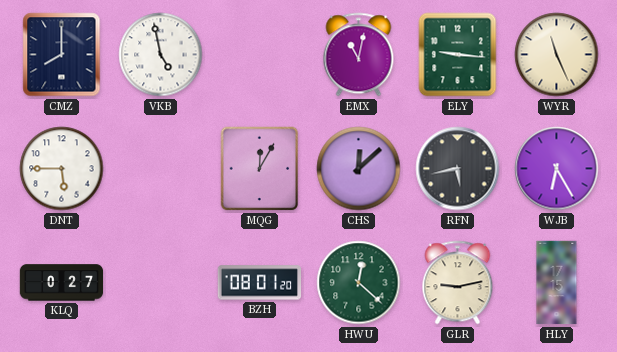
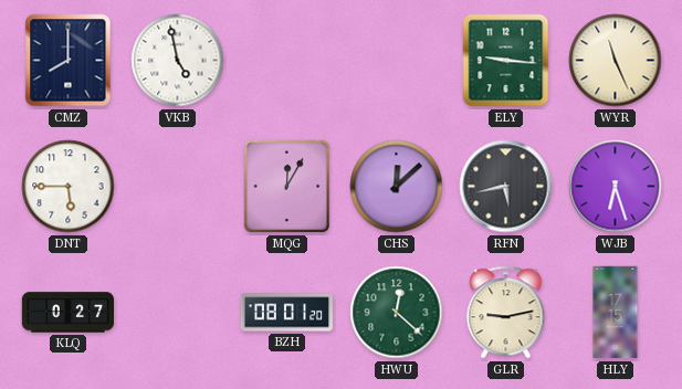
EMX: 11:02 -> none (359, 55)
WJB: 6:25 -> 6:27 (616, 187)
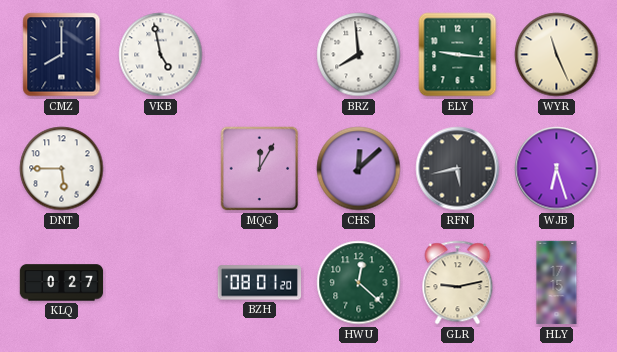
BRZ: none -> 7:59 (359, 55)
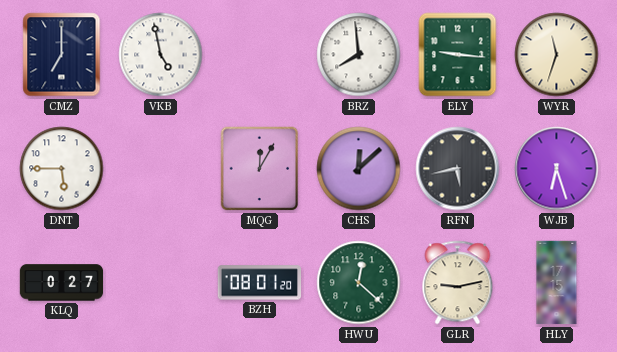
CMZ: 8:00 -> 7:00 (62, 55)
WYR: 11:26 -> 11:33 (557, 55)
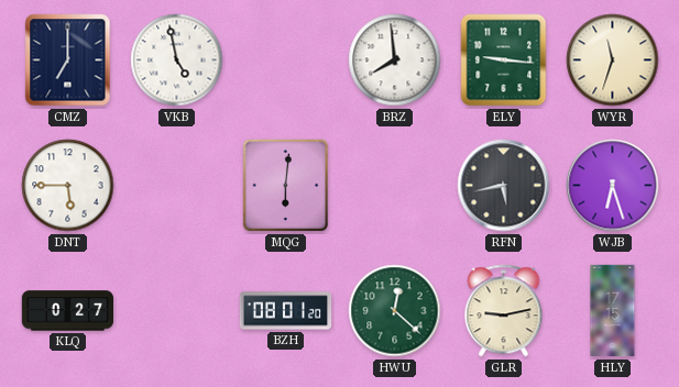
MQG: 12:05 -> 6:01 (286, 186)
CHS: 12:08 -> none (359, 169)
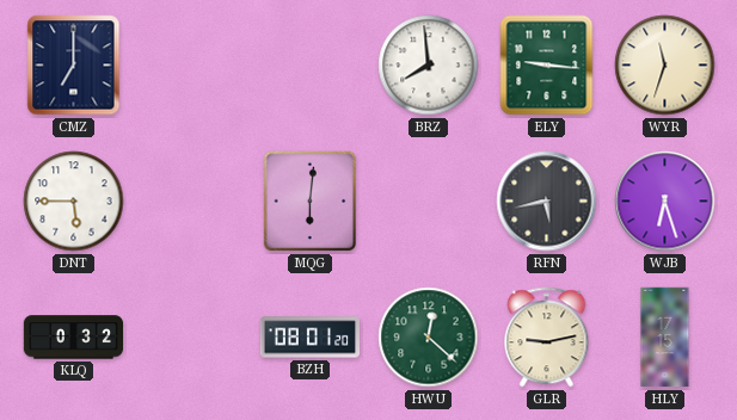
VKB: 4:58 -> none (177, 60)
KLQ: 0:27 -> 0:32 (74, 338)
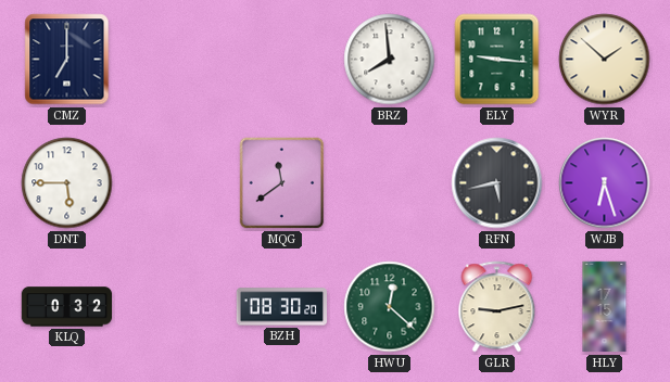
WYR: 11:33 -> 1:52 (605, 60)
MQG: 6:01 -> 11:39 (282, 183)
BZH: 08:01 -> 08:30 (282, 307)
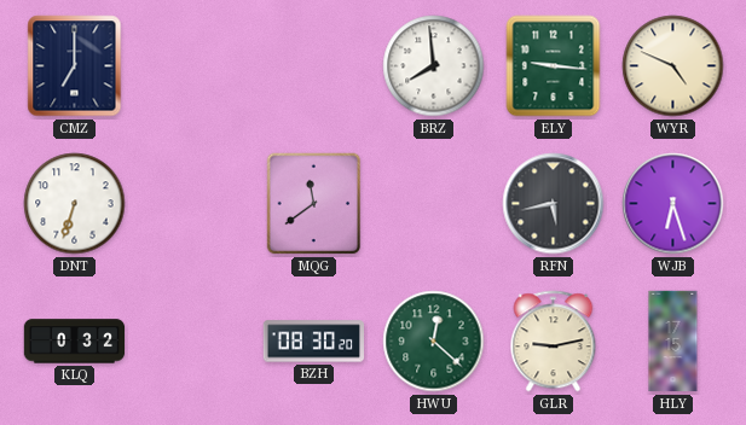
WYR: 1:52 -> 4:49 (673, 66)
DNT: 5:45 -> 6:33 (75, 204)
